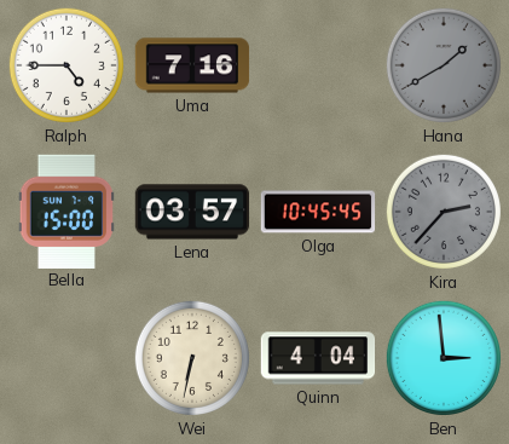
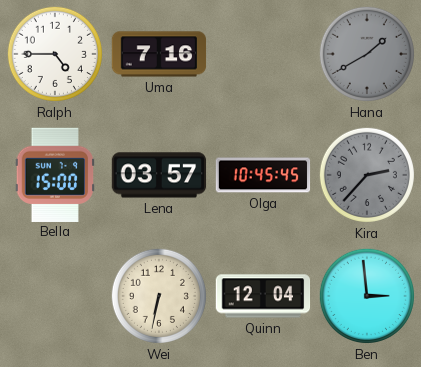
Quinn: 4:04 -> 12:04 (263, 296)
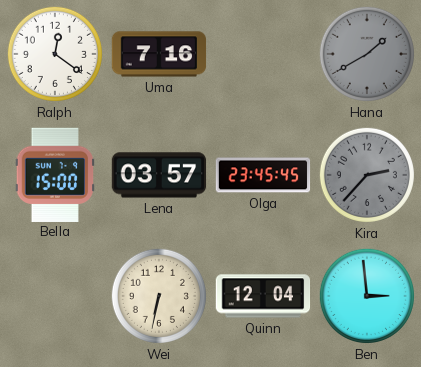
Ralph: 4:45 -> 12:21 (55, 54)
Olga: 10:45 -> 23:45 (263, 175)
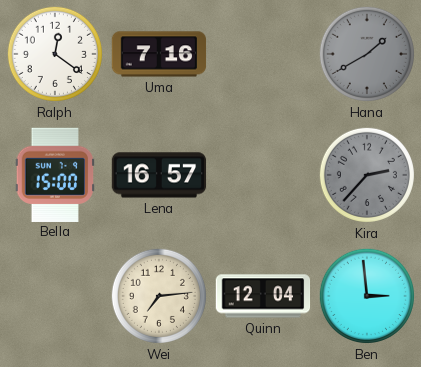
Lena: 03:57 -> 16:57 (159, 175)
Olga: 23:45 -> none (263, 175)
Wei: 6:32 -> 7:14 (159, 296)
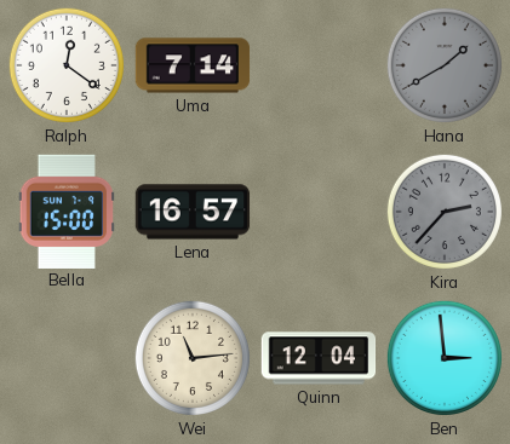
Uma: 7:16 -> 7:14 (193, 65)
Wei: 7:14 -> 11:14 (193, 358)
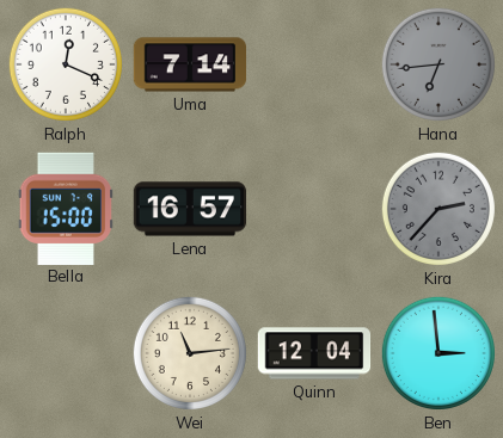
Ralph: 12:21 -> 12:19 (66, 64)
Hana: 1:40 -> 6:44 (438, 64)
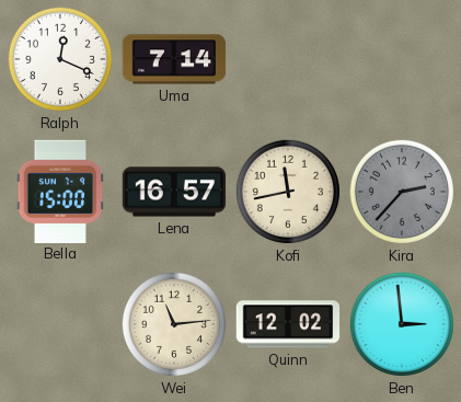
Hana: 6:44 -> none (438, 64)
Kofi: none -> 11:43 (288, 192)
Quinn: 12:04 -> 12:02 (288, 324)
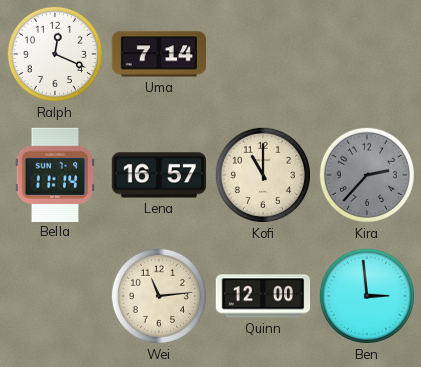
Bella: 15:00 -> 11:14 (55, 174)
Kofi: 11:43 -> 11:00 (263, 175)
Quinn: 12:02 -> 12:00 (263, 296)
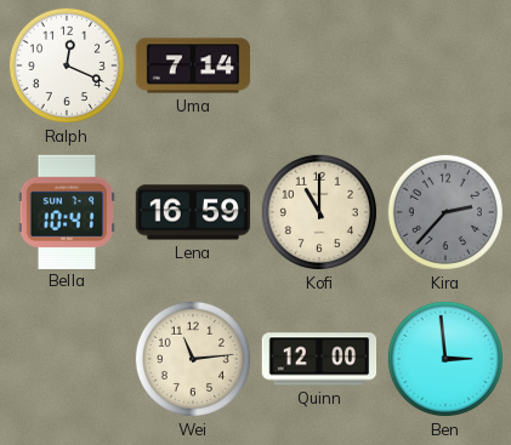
Bella: 11:14 -> 10:41 (67, 211)
Lena: 16:57 -> 16:59 (193, 212)
